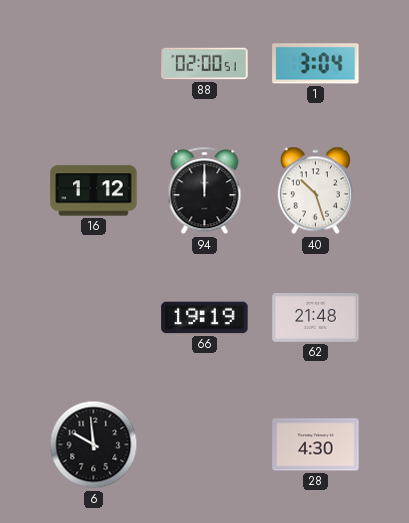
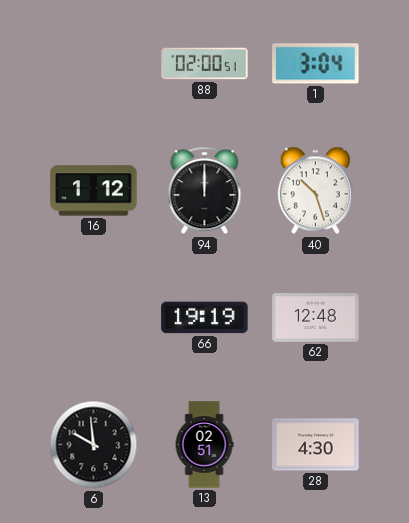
62: 21:48 -> 12:48 (316, 318)
13: none -> 02:51 (204, 445)
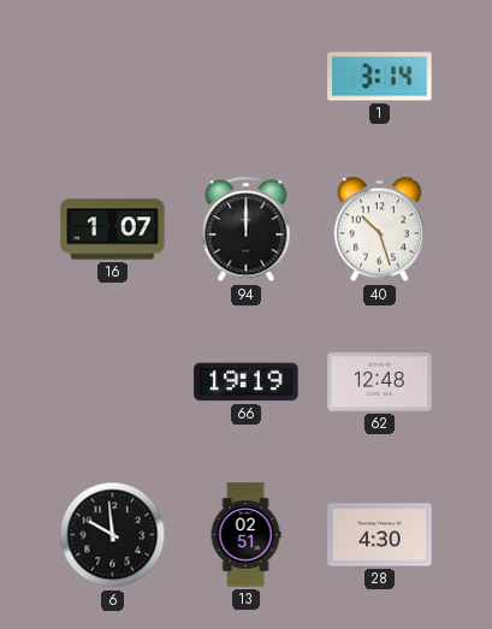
88: 02:00 -> none (205, 64)
1: 3:04 -> 3:14 (380, 77)
16: 1:12 -> 1:07 (113, 230)
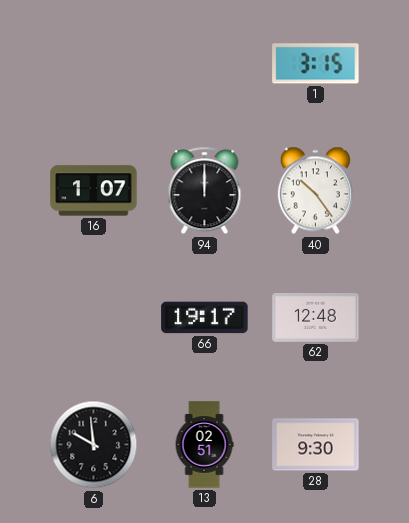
1: 3:14 -> 3:15 (316, 64)
40: 10:27 -> 10:24 (315, 191)
66: 19:19 -> 19:17 (205, 318)
28: 4:30 -> 9:30 (316, 445)
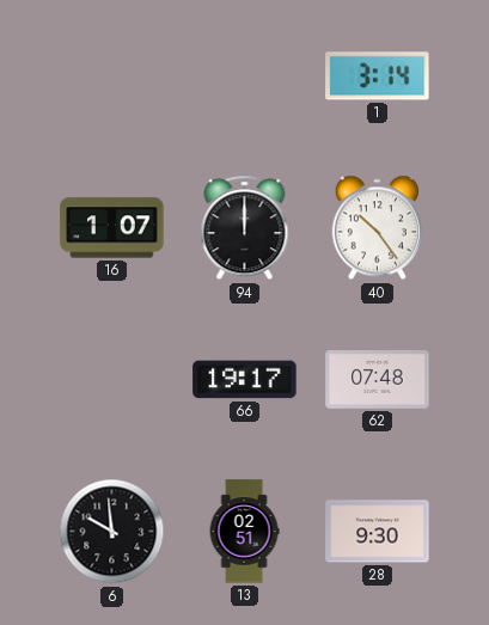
1: 3:15 -> 3:14 (378, 76)
62: 12:48 -> 07:48 (378, 380)
